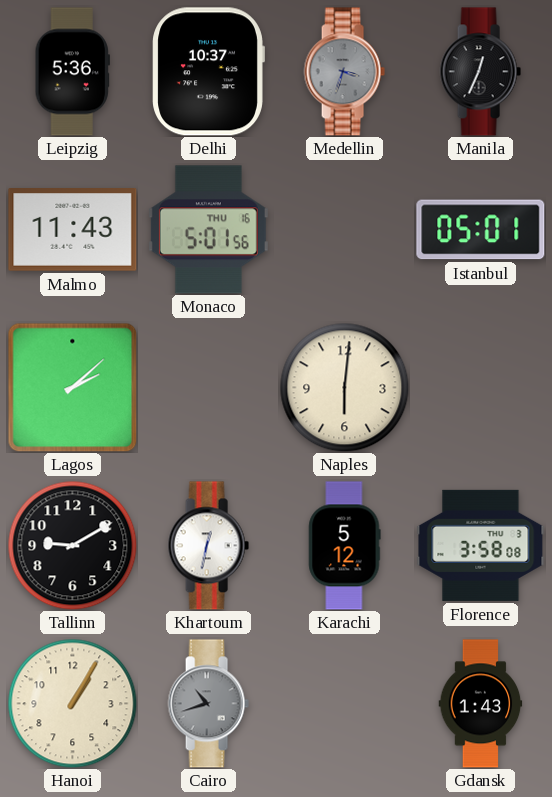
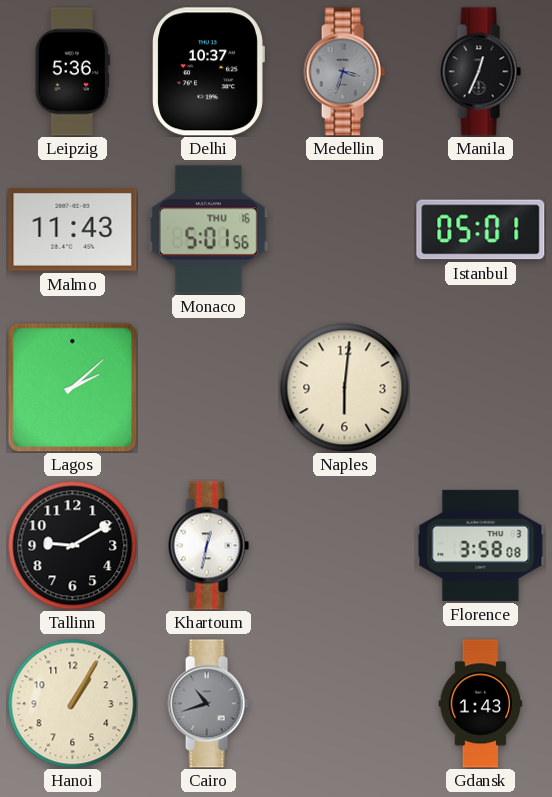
Karachi: 5:12 -> none (345, 546)
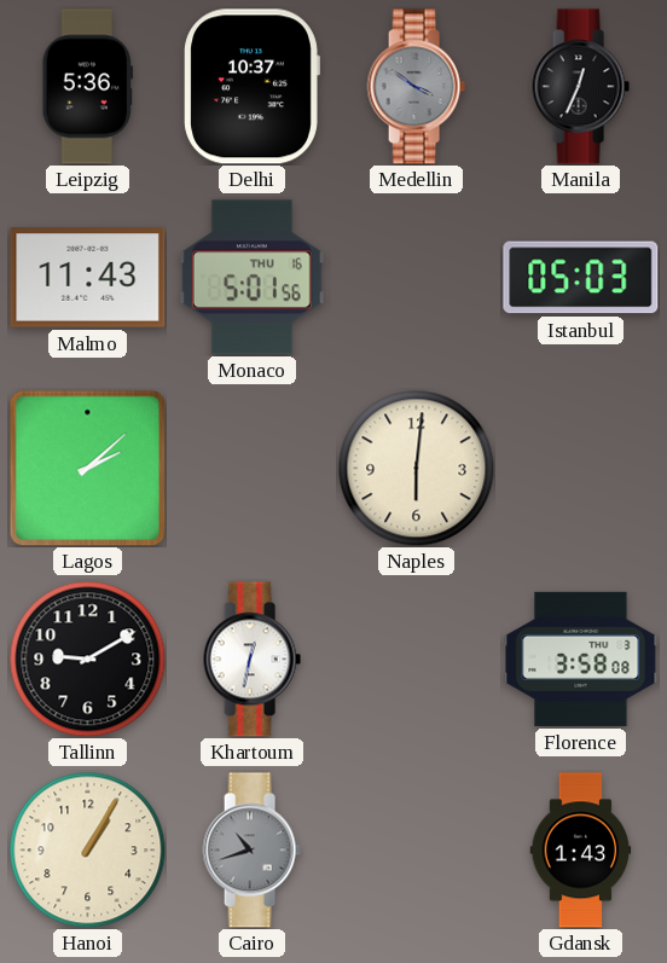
Medellin: 3:33 -> 3:51 (416, 87)
Istanbul: 05:01 -> 05:03 (581, 278)
